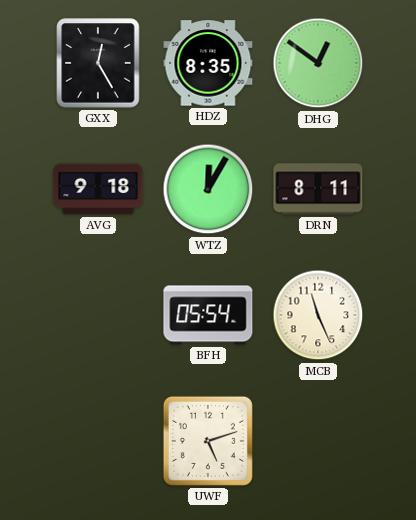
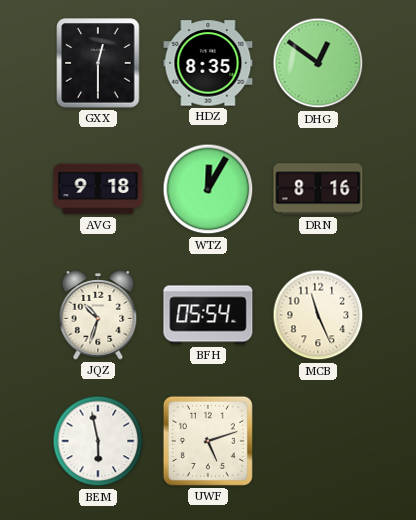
GXX: 12:25 -> 12:30 (98, 63)
DRN: 8:11 -> 8:16 (318, 189)
JQZ: none -> 10:33 (98, 315)
BEM: none -> 5:58 (98, 441)
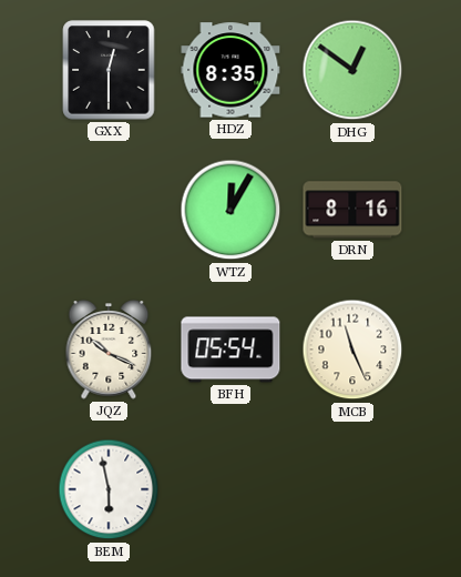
AVG: 9:18 -> none (98, 189)
JQZ: 10:33 -> 10:19 (109, 350)
UWF: 5:12 -> none (208, 441)
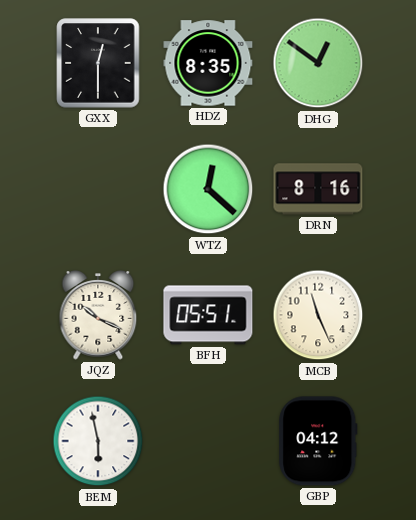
WTZ: 12:05 -> 12:22 (208, 189)
BFH: 05:54 -> 05:51 (208, 315)
GBP: none -> 04:12 (318, 441)
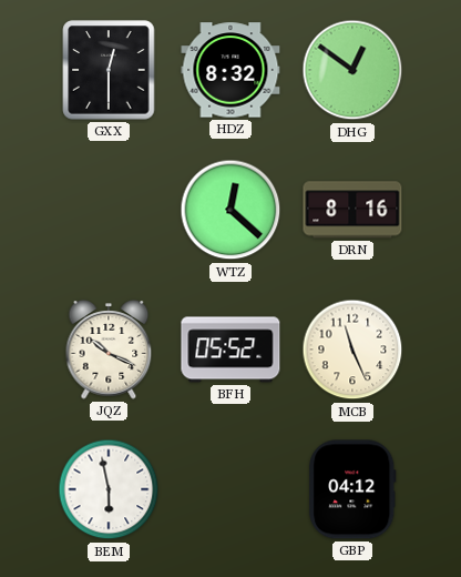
HDZ: 8:35 -> 8:32 (230, 70)
BFH: 05:51 -> 05:52 (230, 350)
